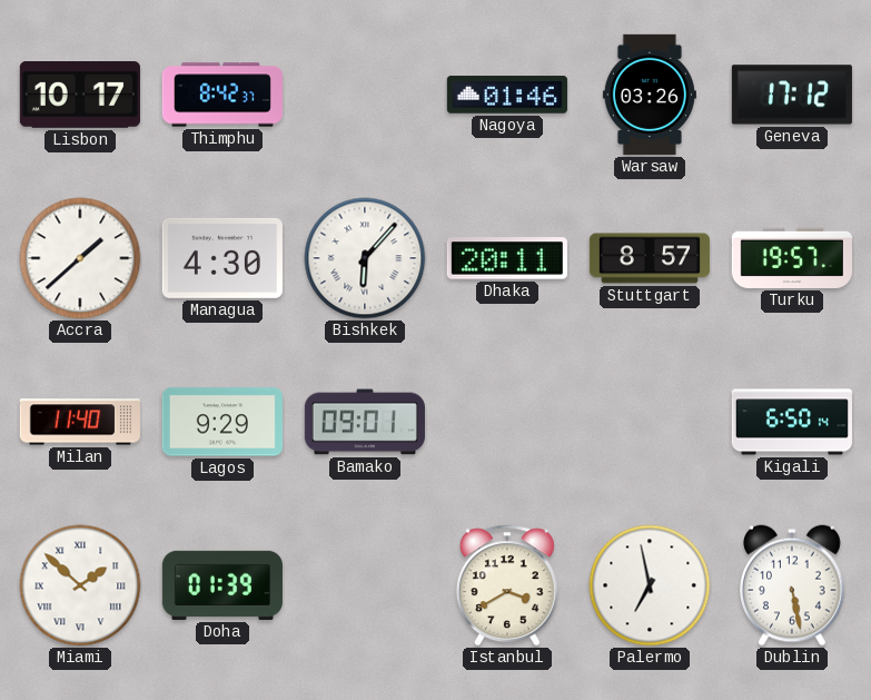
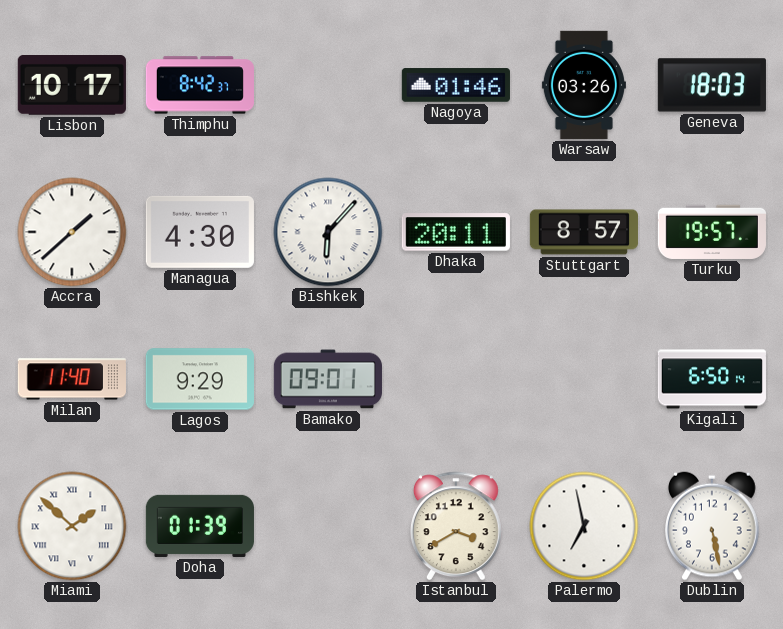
Geneva: 17:12 -> 18:03 (712, 85)
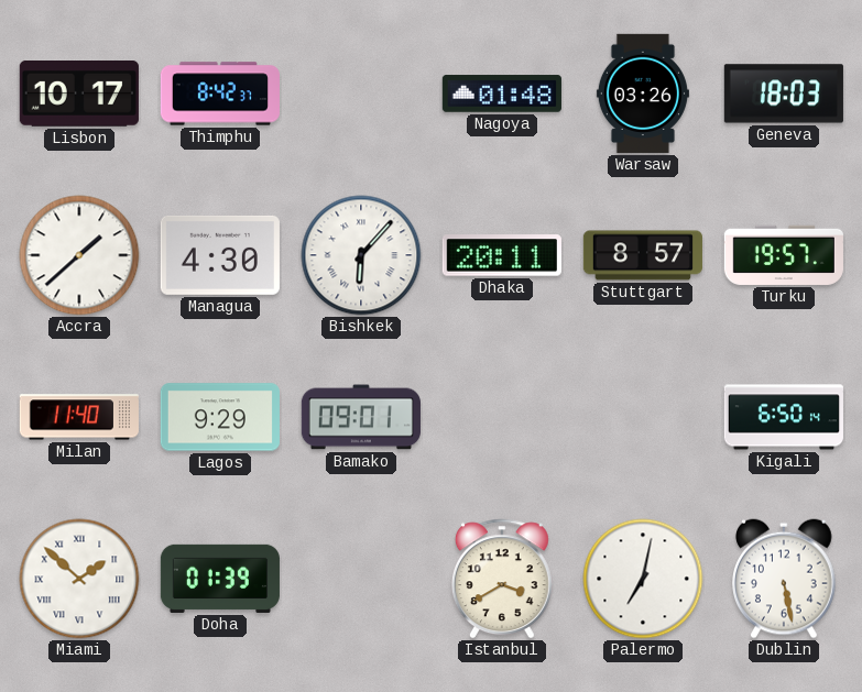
Nagoya: 01:46 -> 01:48 (502, 94)
Palermo: 6:58 -> 7:02 (643, 579)
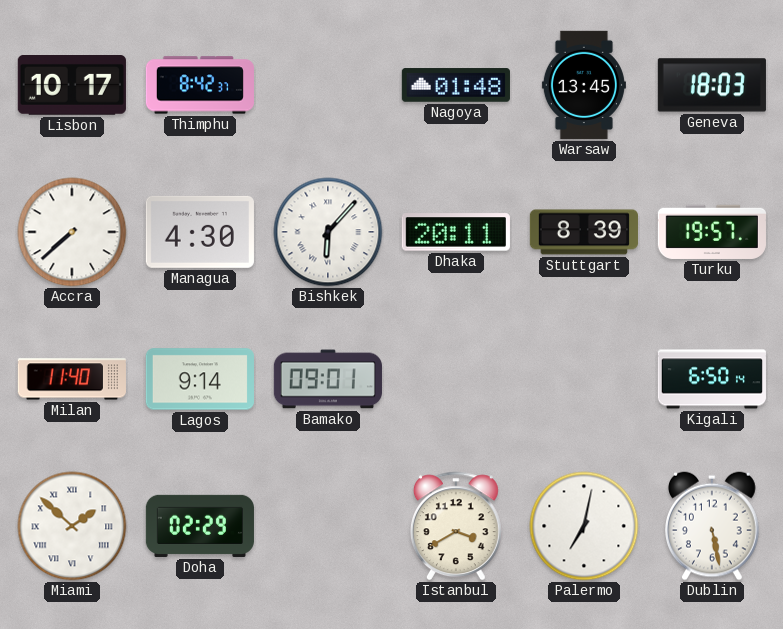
Warsaw: 03:26 -> 13:45 (584, 85)
Accra: 1:38 -> 7:38 (72, 232)
Stuttgart: 8:57 -> 8:39 (584, 232)
Lagos: 9:29 -> 9:14 (200, 379)
Doha: 01:39 -> 02:29 (200, 526)
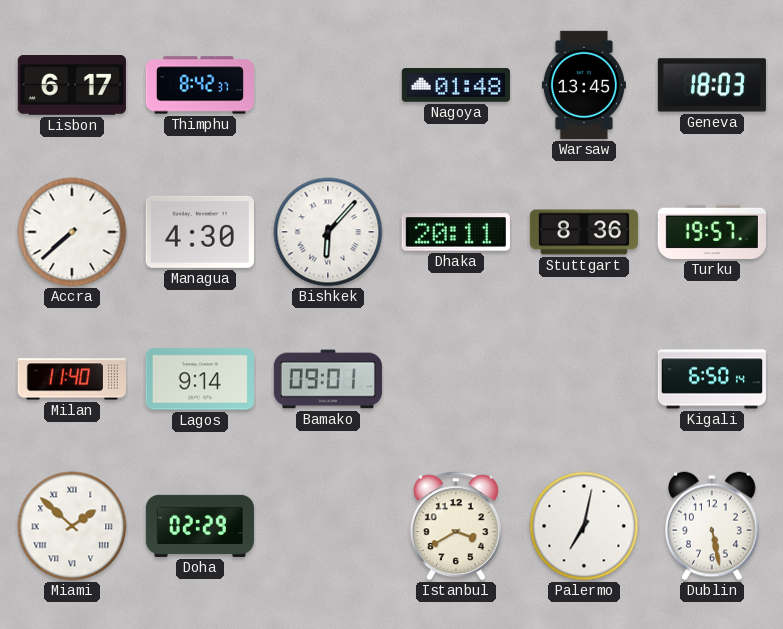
Lisbon: 10:17 -> 6:17 (72, 86)
Stuttgart: 8:39 -> 8:36 (584, 232)
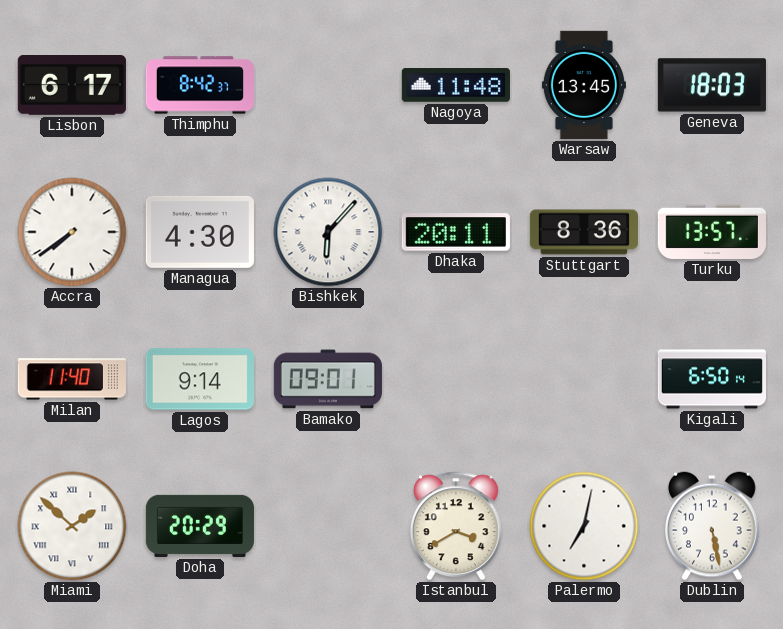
Nagoya: 01:48 -> 11:48 (456, 85)
Accra: 7:38 -> 7:39 (72, 232)
Turku: 19:57 -> 13:57 (712, 232)
Doha: 02:29 -> 20:29 (200, 526)
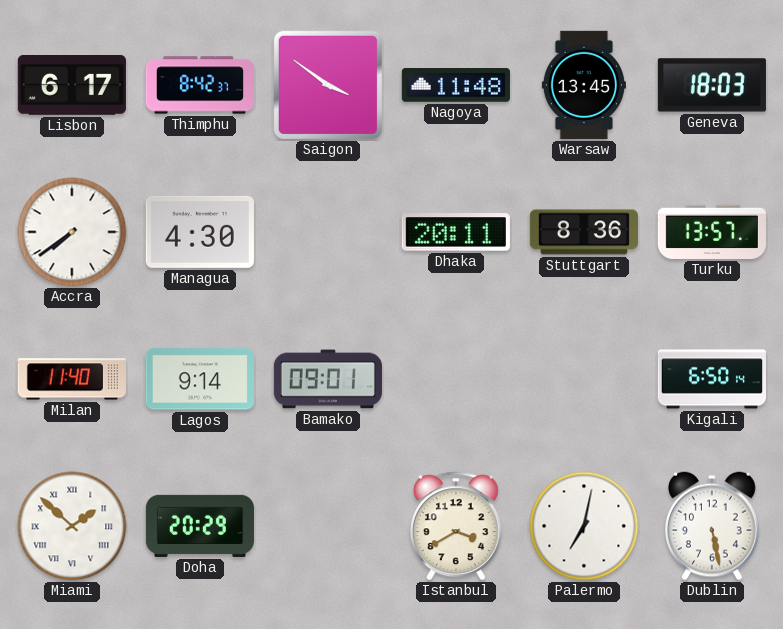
Saigon: none -> 3:51 (328, 85)
Bishkek: 6:07 -> none (328, 232)
